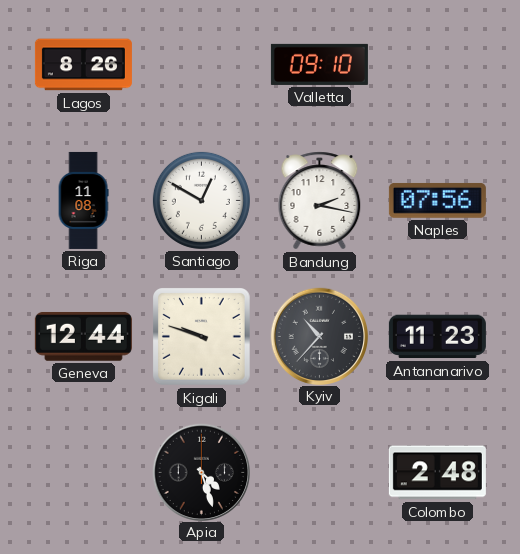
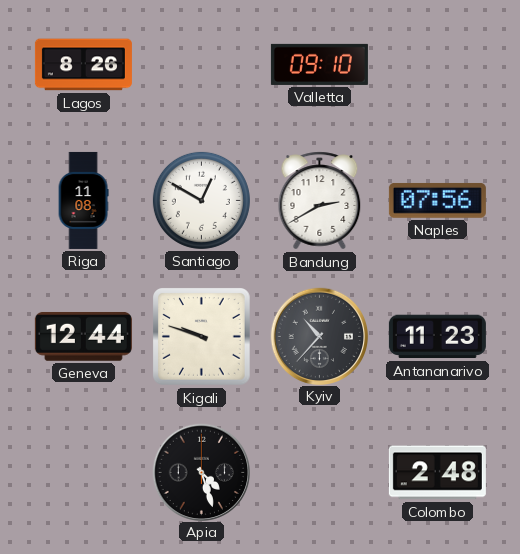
Bandung: 2:17 -> 2:40 (320, 201)
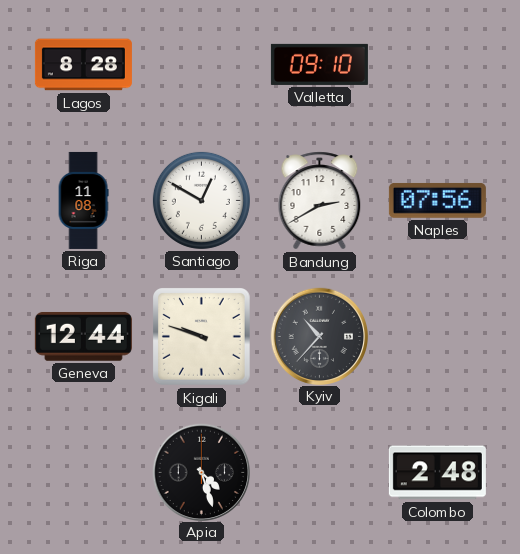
Lagos: 8:26 -> 8:28 (83, 65)
Antananarivo: 11:23 -> none (437, 337)
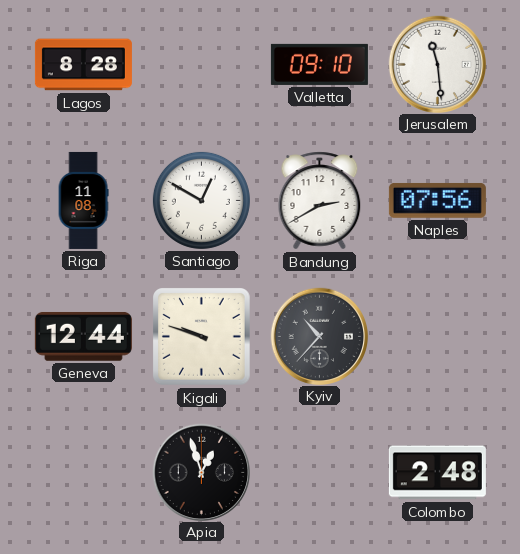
Jerusalem: none -> 11:29 (437, 64)
Apia: 4:27 -> 12:57 (201, 472)
